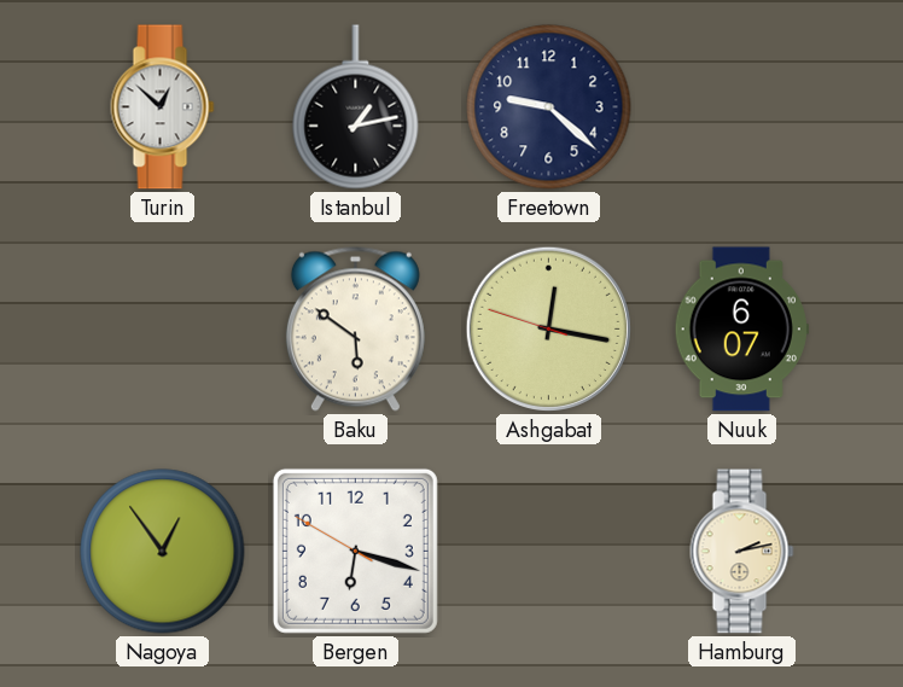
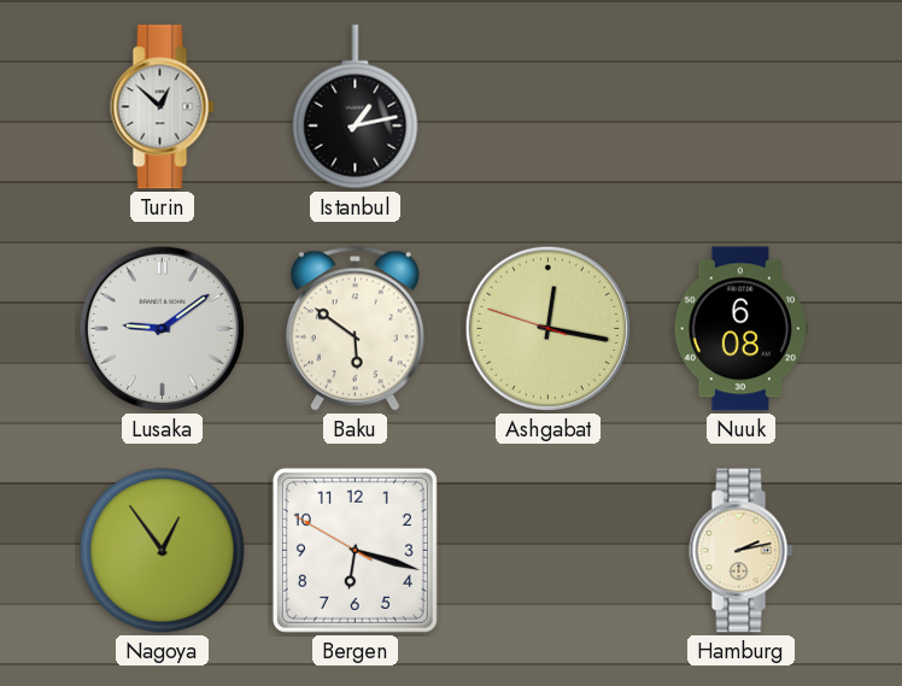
Freetown: 9:22 -> none (549, 107)
Lusaka: none -> 9:09 (162, 328)
Nuuk: 6:07 -> 6:08 (740, 329)
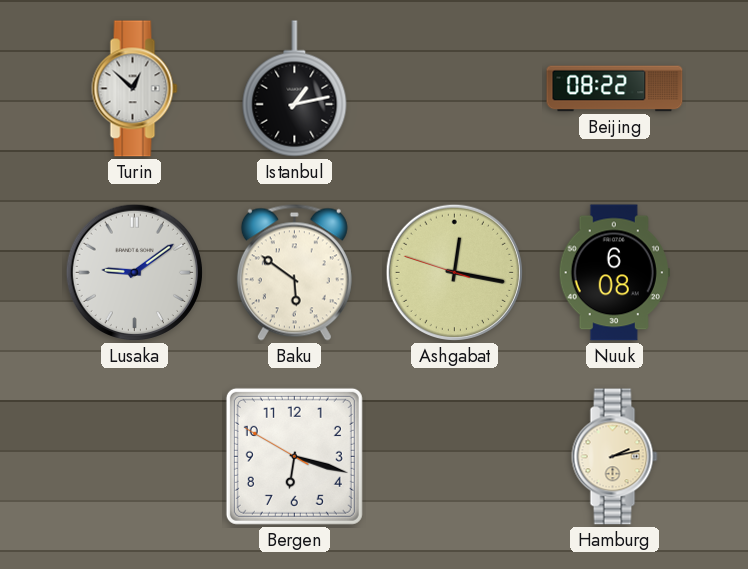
Beijing: none -> 08:22 (615, 89)
Nagoya: 12:54 -> none (163, 551)
